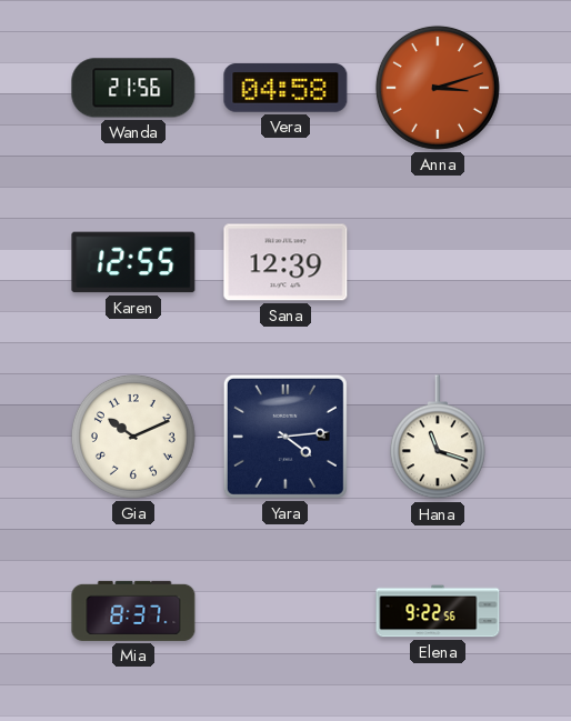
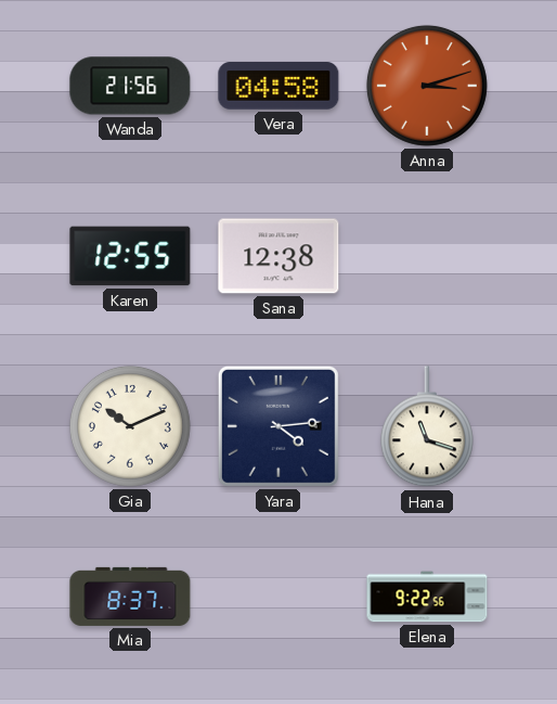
Sana: 12:39 -> 12:38 (278, 256)
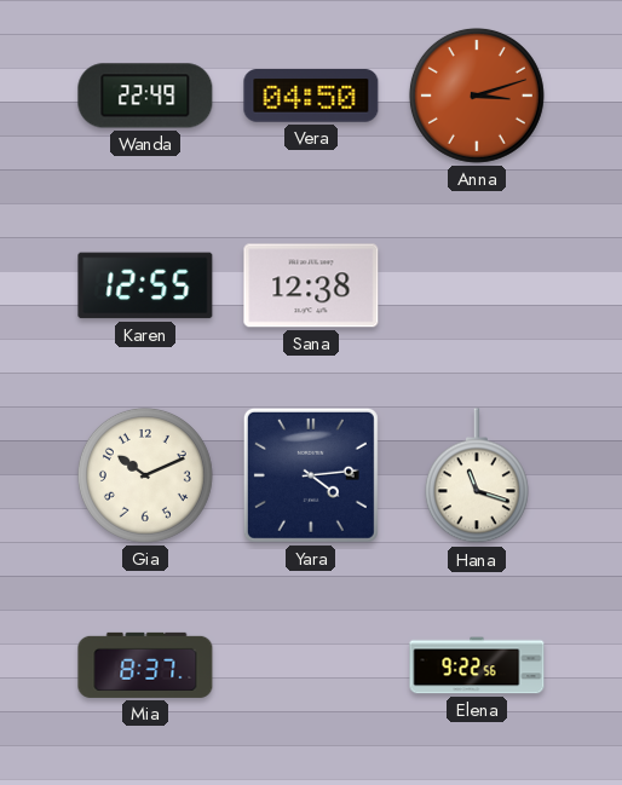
Wanda: 21:56 -> 22:49 (145, 96)
Vera: 04:58 -> 04:50 (311, 97)
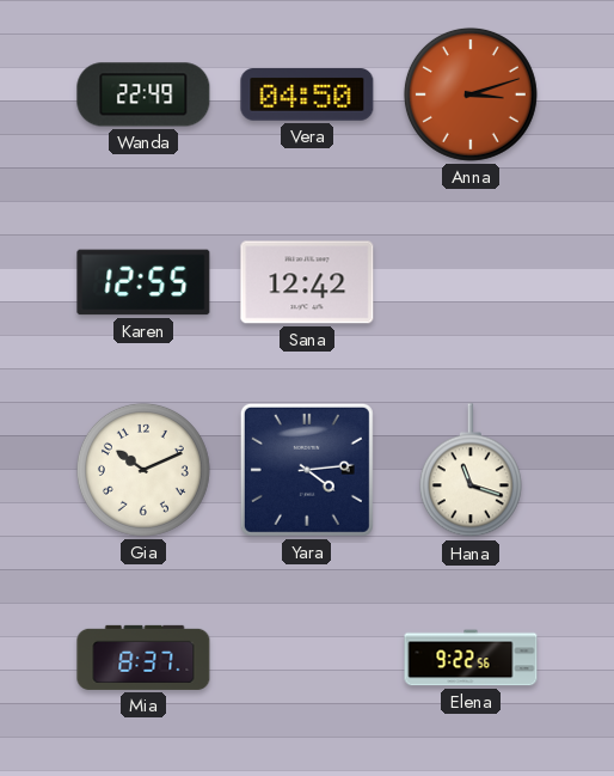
Sana: 12:38 -> 12:42 (307, 282)
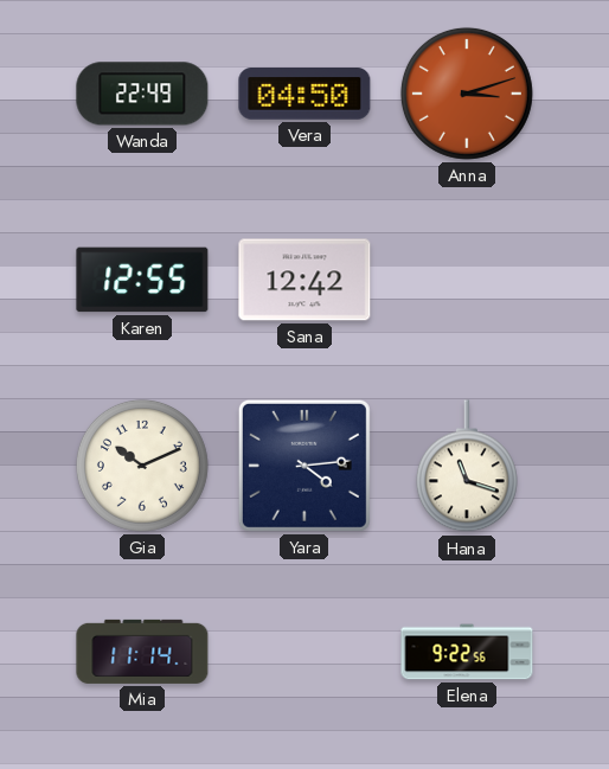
Mia: 8:37 -> 11:14 (142, 652)
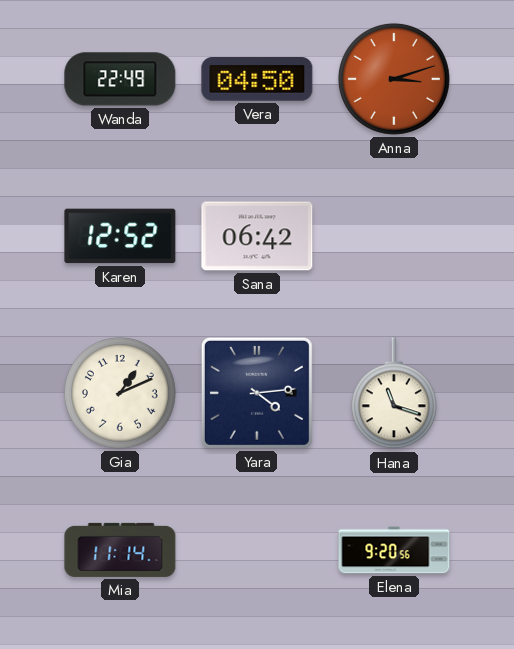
Karen: 12:55 -> 12:52 (120, 236)
Sana: 12:42 -> 06:42 (257, 236)
Gia: 10:11 -> 1:11 (120, 393)
Elena: 9:22 -> 9:20 (394, 550)
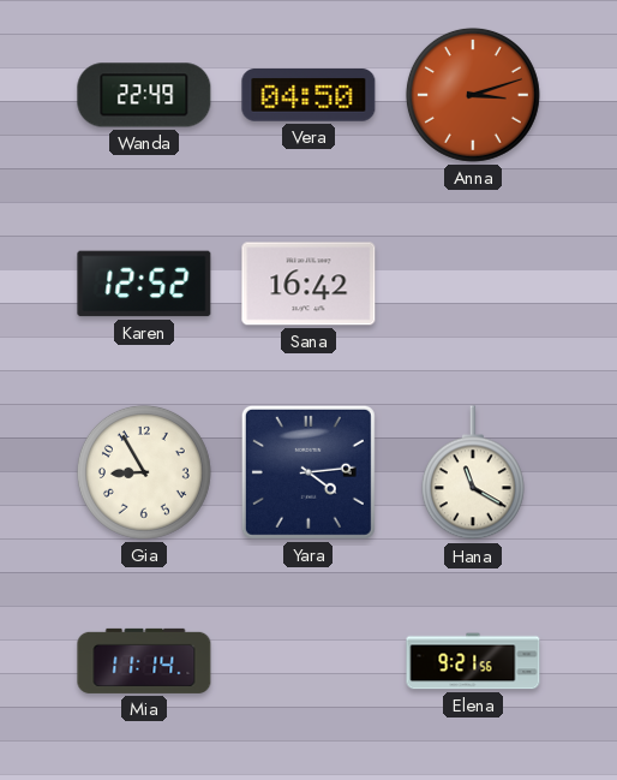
Sana: 06:42 -> 16:42 (308, 284)
Gia: 1:11 -> 8:55 (144, 472)
Hana: 11:18 -> 11:20 (473, 474)
Elena: 9:20 -> 9:21 (473, 661)
